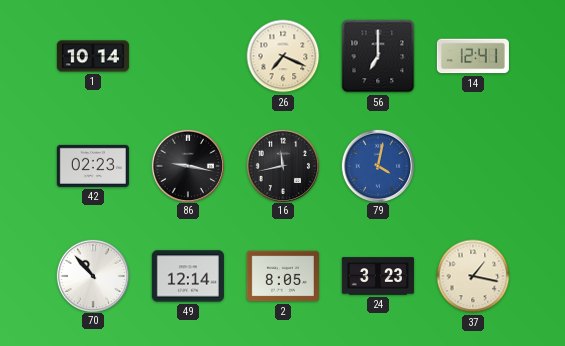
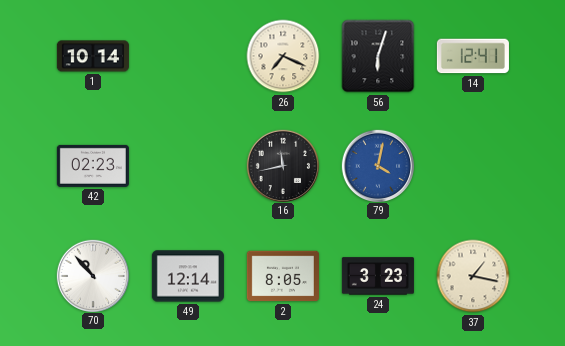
56: 7:00 -> 6:03 (378, 56)
86: 9:17 -> none (187, 165)
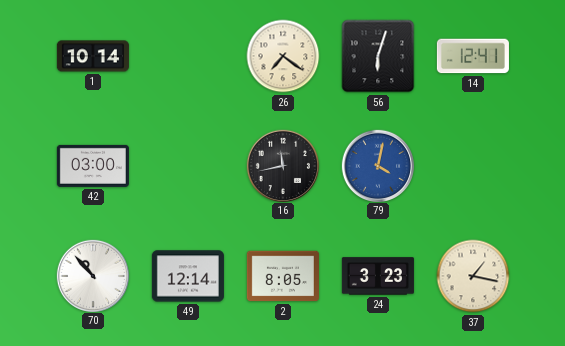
26: 7:19 -> 7:21 (283, 56)
42: 02:23 -> 03:00 (93, 166)
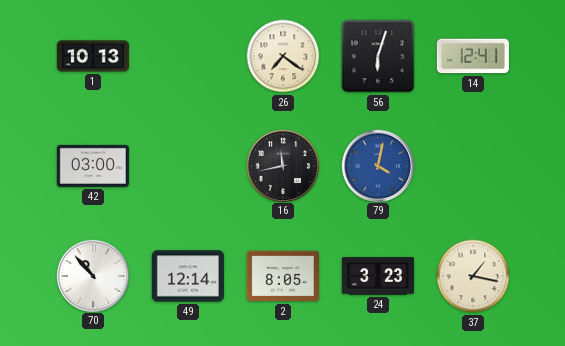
1: 10:14 -> 10:13 (93, 56)
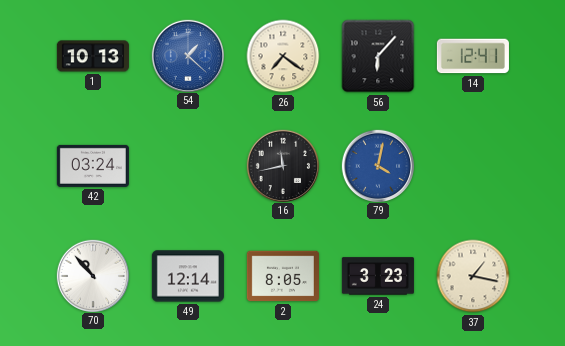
54: none -> 1:22 (187, 55)
56: 6:03 -> 6:07 (378, 56)
42: 03:00 -> 03:24 (93, 166)
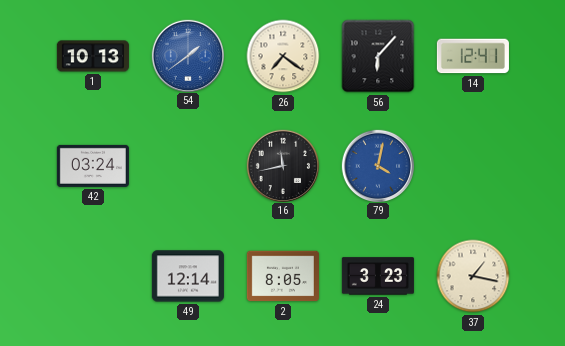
54: 1:22 -> 1:39 (187, 55)
70: 10:53 -> none (92, 275)
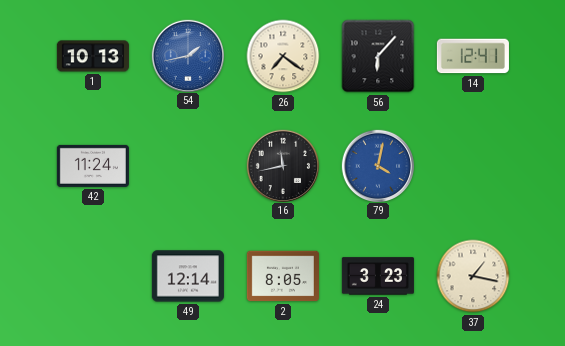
54: 1:39 -> 1:43 (187, 55)
42: 03:24 -> 11:24 (93, 166)
